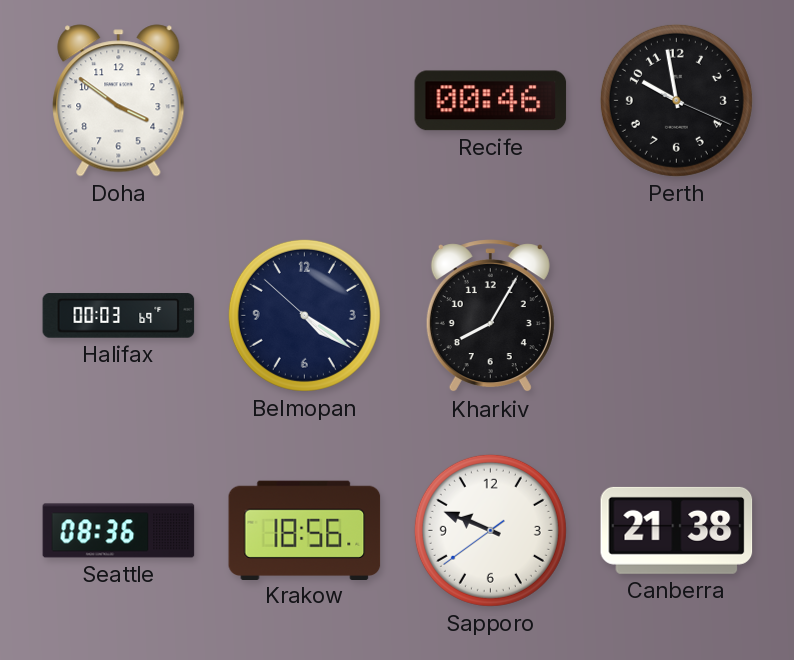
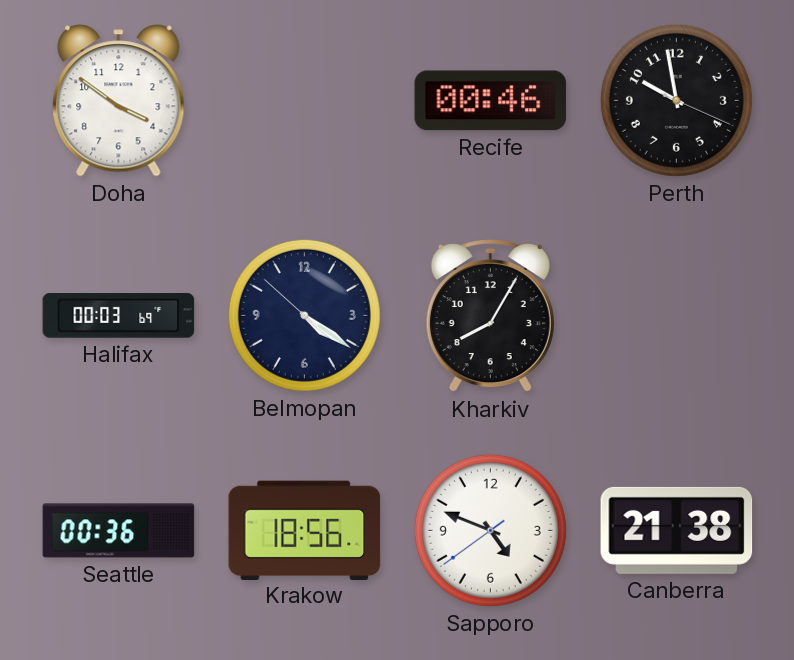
Seattle: 08:36 -> 00:36 (119, 531)
Sapporo: 9:48 -> 4:48 (490, 530)
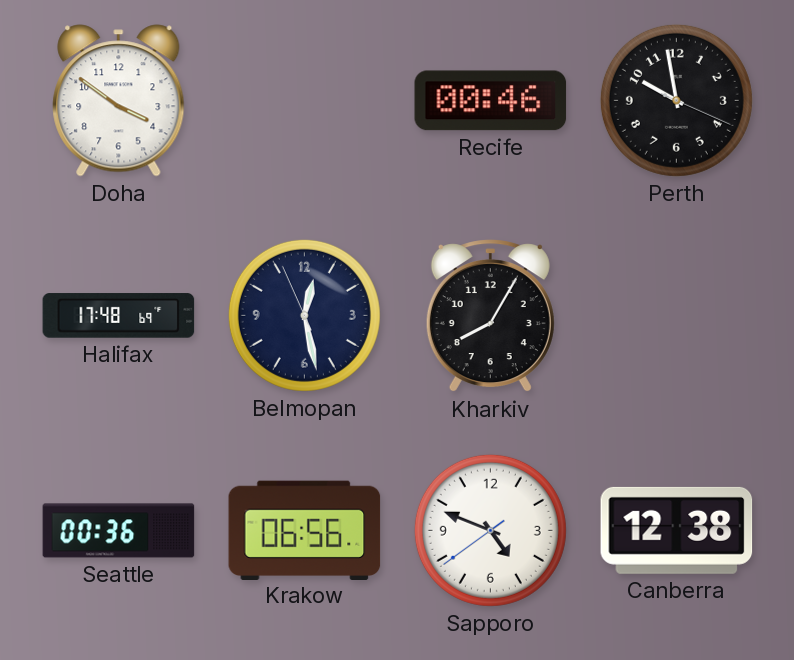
Halifax: 00:03 -> 17:48 (119, 316)
Belmopan: 4:20 -> 12:27 (304, 315)
Krakow: 18:56 -> 06:56 (305, 530)
Canberra: 21:38 -> 12:38 (677, 530)
